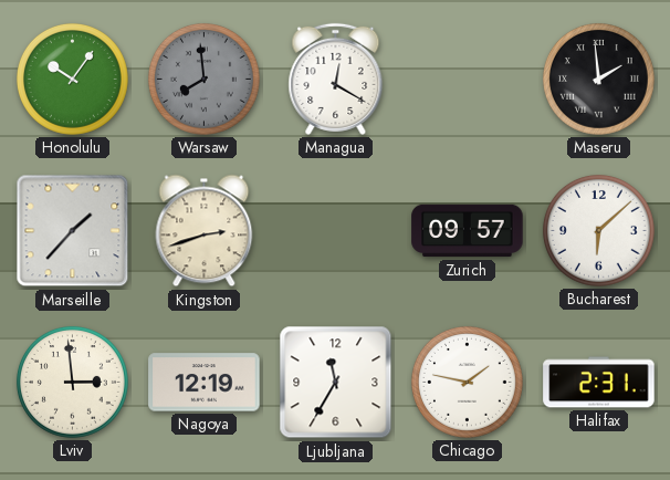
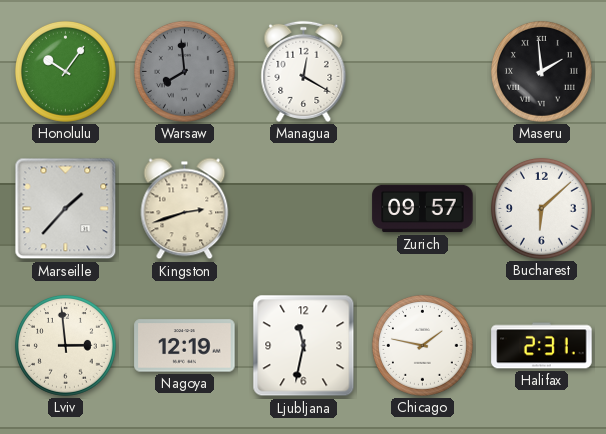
Ljubljana: 11:35 -> 11:32 (304, 346)
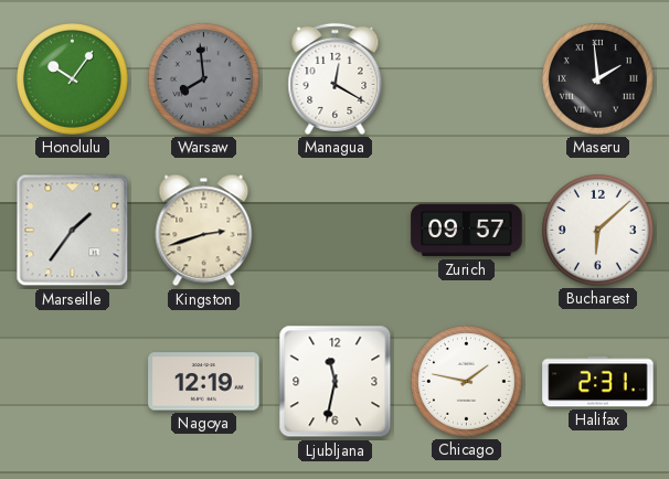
Marseille: 1:37 -> 1:36 (73, 231)
Lviv: 2:59 -> none (65, 345)
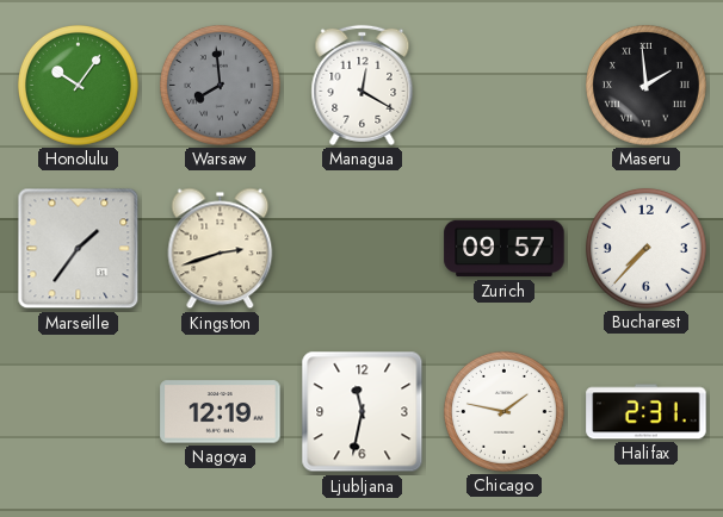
Bucharest: 6:08 -> 7:37 (645, 248)
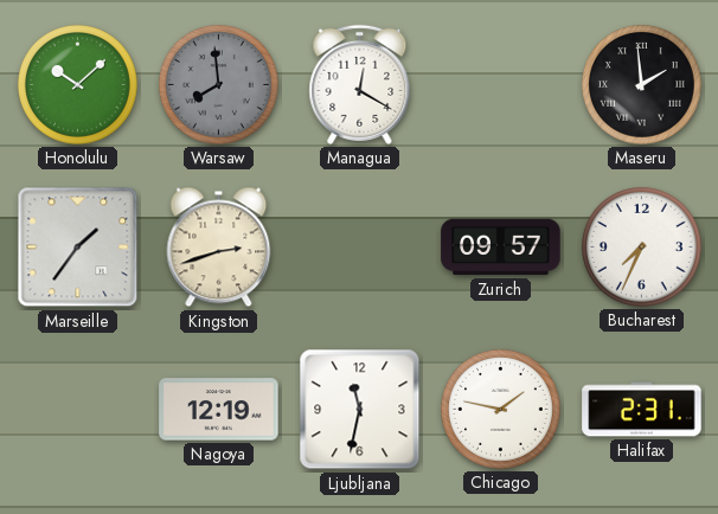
Honolulu: 10:06 -> 10:08 (77, 84)
Bucharest: 7:37 -> 7:34 (641, 246)
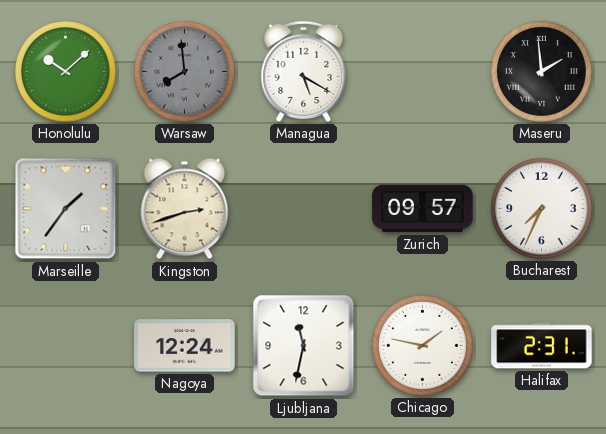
Managua: 12:20 -> 5:20 (304, 71)
Nagoya: 12:19 -> 12:24 (185, 346)
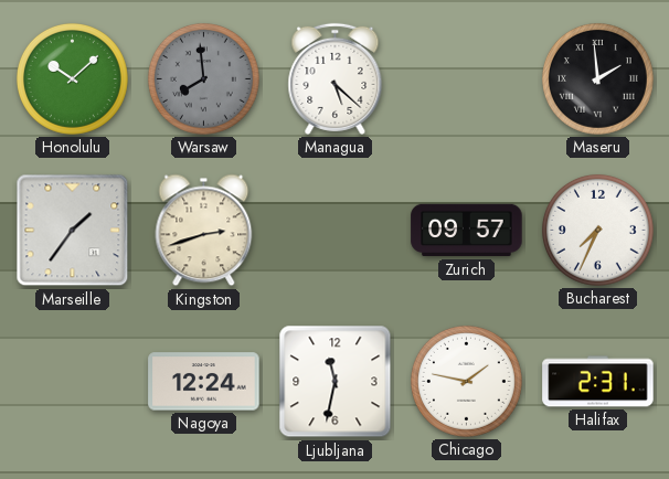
Managua: 5:20 -> 5:22 (336, 78)
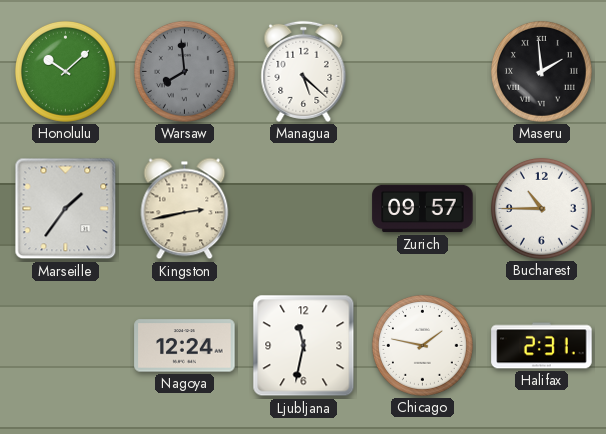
Kingston: 2:42 -> 2:43 (185, 209)
Bucharest: 7:34 -> 10:45 (541, 208)
